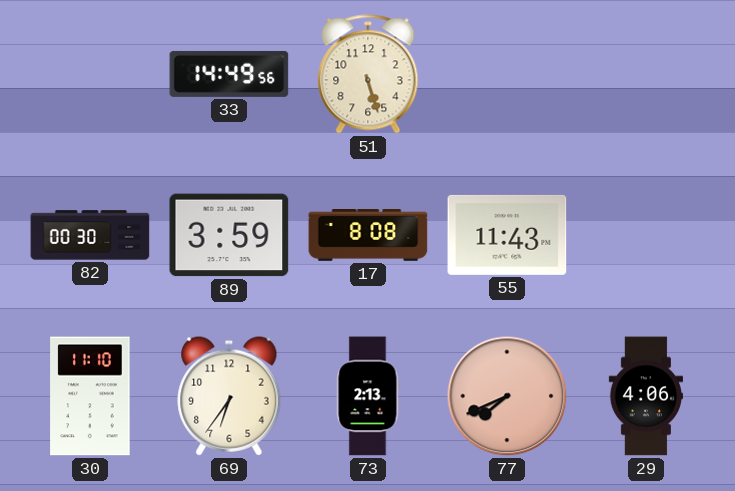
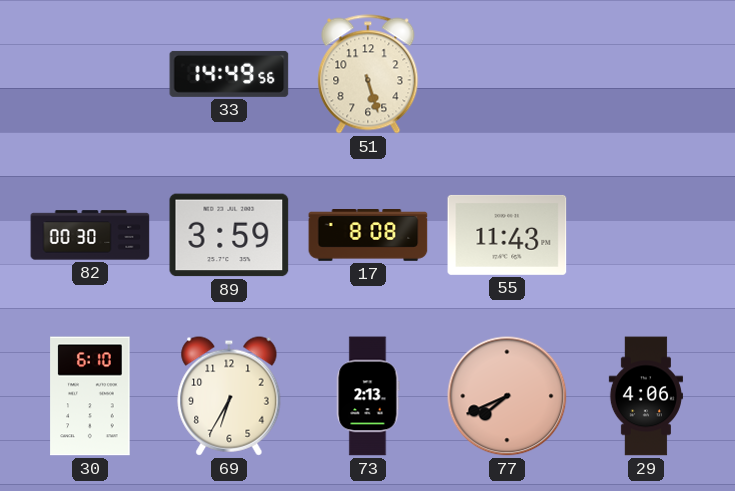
30: 11:10 -> 6:10 (90, 396)
69: 6:36 -> 6:35 (229, 396)
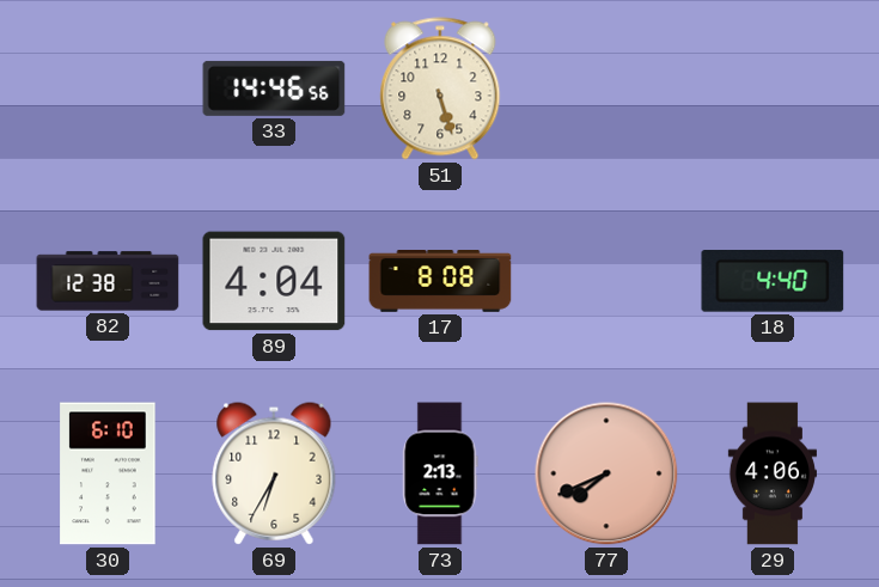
33: 14:49 -> 14:46 (274, 88)
82: 00:30 -> 12:38 (108, 281)
89: 3:59 -> 4:04 (274, 281)
55: 11:43 -> none (507, 235)
18: none -> 4:40 (773, 282)
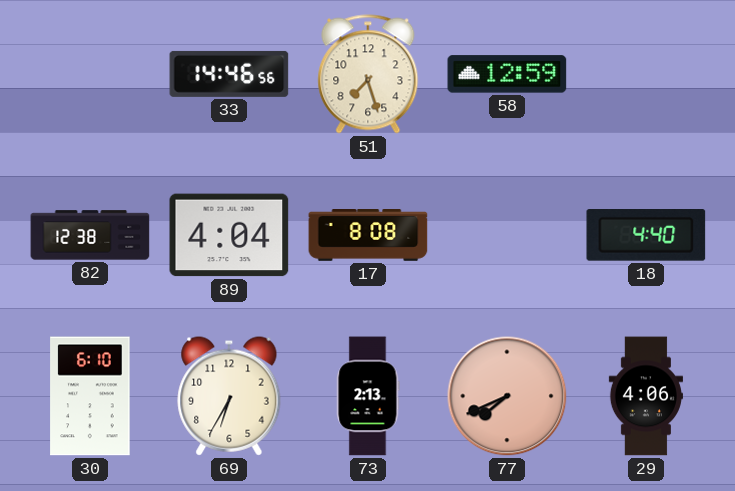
51: 5:27 -> 7:27 (368, 74)
58: none -> 12:59 (507, 74)
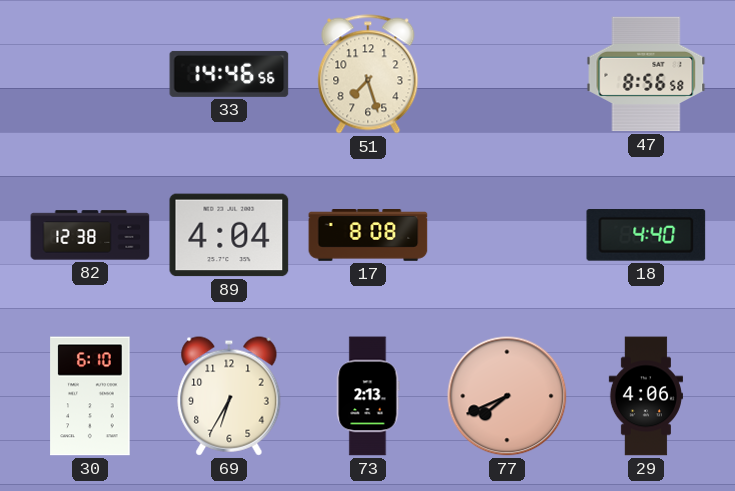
58: 12:59 -> none (507, 74)
47: none -> 8:56 (646, 74)
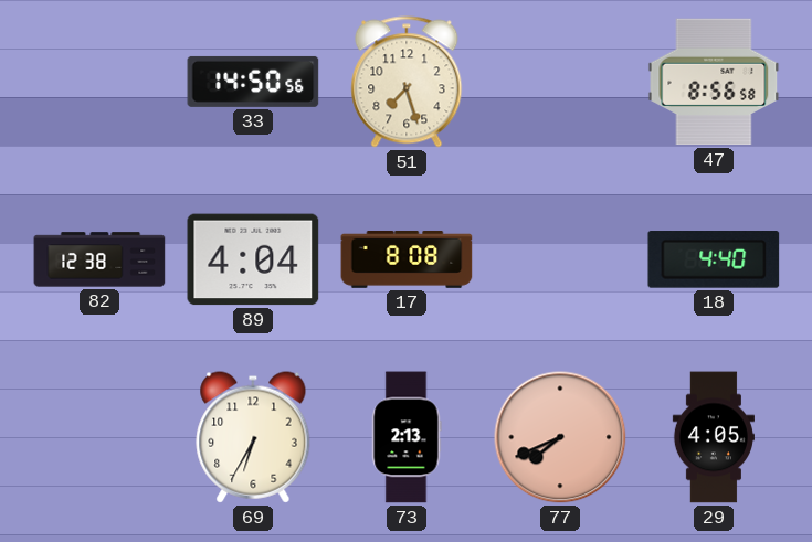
33: 14:46 -> 14:50 (253, 82)
30: 6:10 -> none (90, 396)
29: 4:06 -> 4:05 (714, 437)
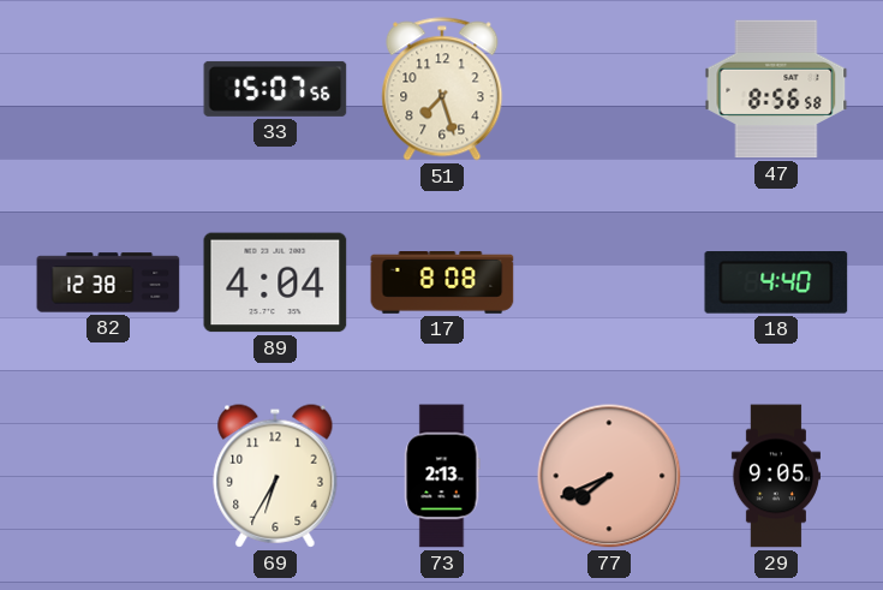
33: 14:50 -> 15:07 (275, 89)
29: 4:05 -> 9:05 (776, 476)
